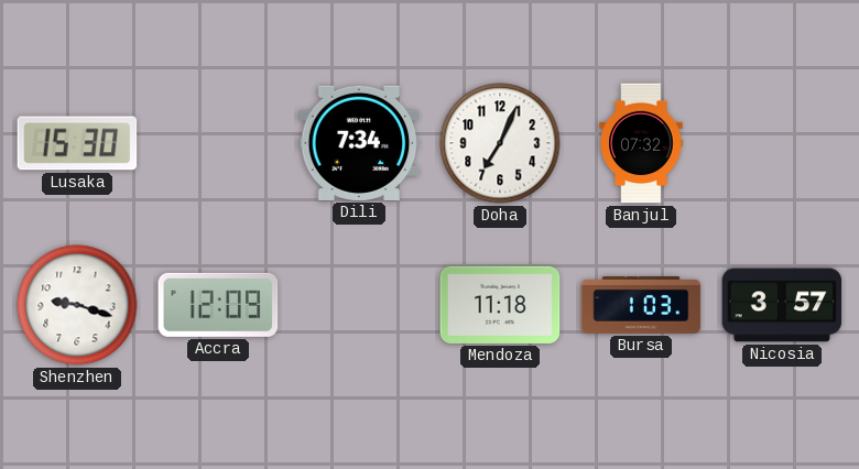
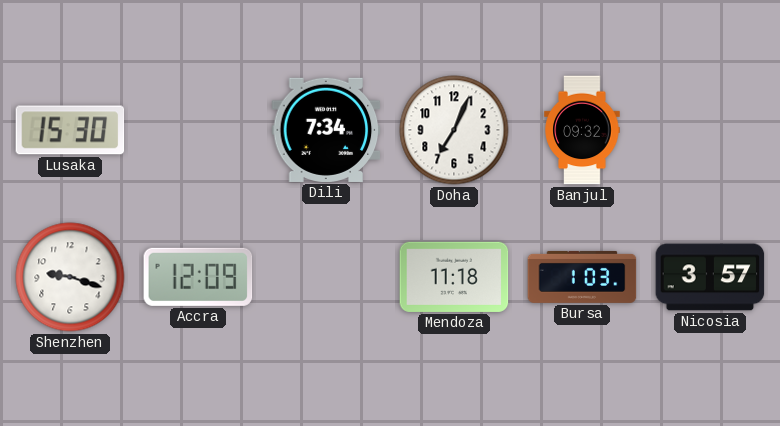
Banjul: 07:32 -> 09:32 (582, 130)
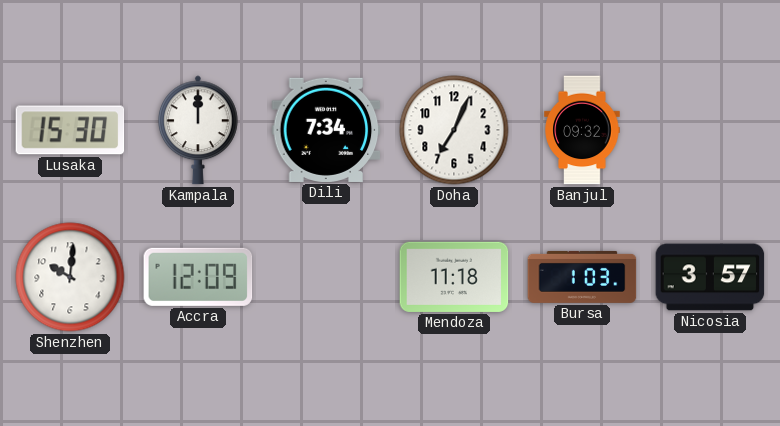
Kampala: none -> 12:00 (199, 130)
Shenzhen: 9:18 -> 10:01 (70, 277)
